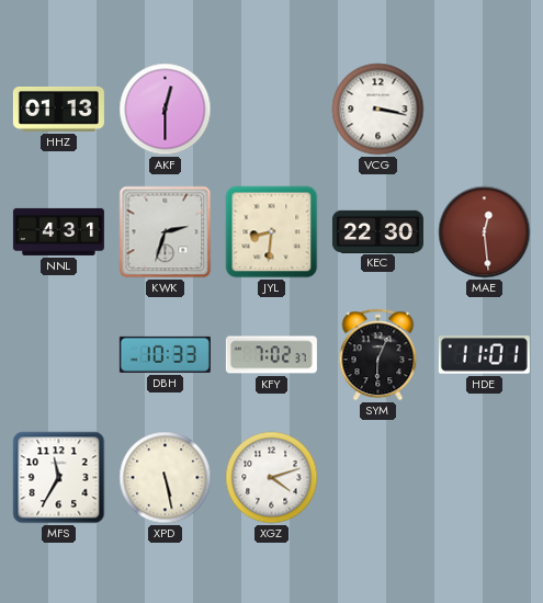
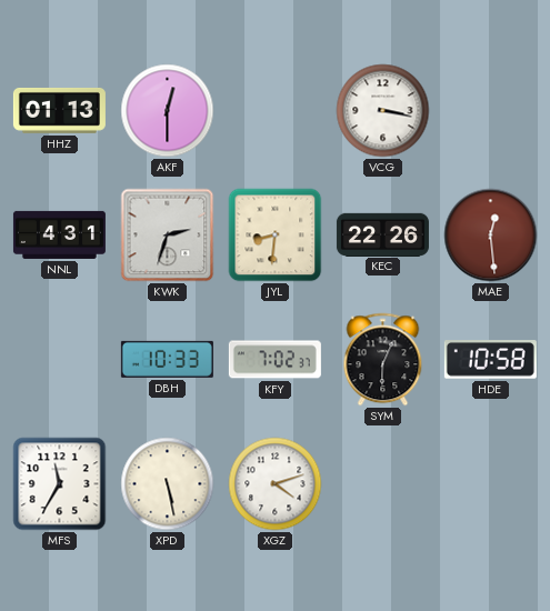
KEC: 22:30 -> 22:26 (382, 234)
HDE: 11:01 -> 10:58 (490, 360)
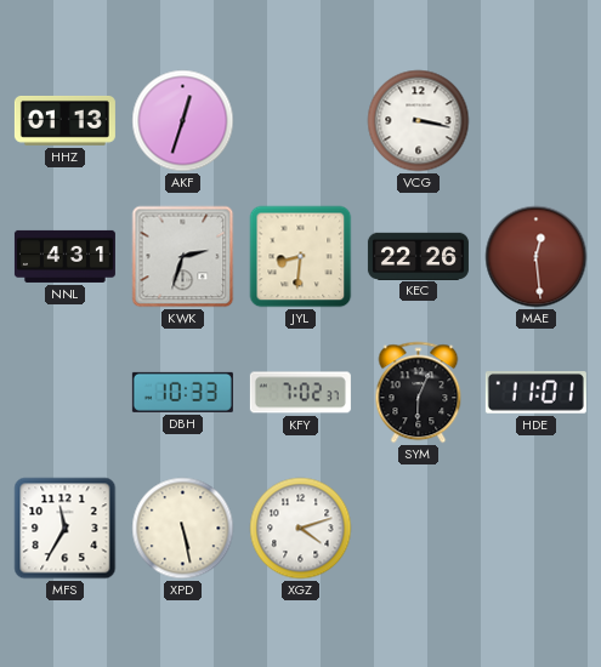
AKF: 12:30 -> 12:33 (183, 121)
HDE: 10:58 -> 11:01 (535, 393)
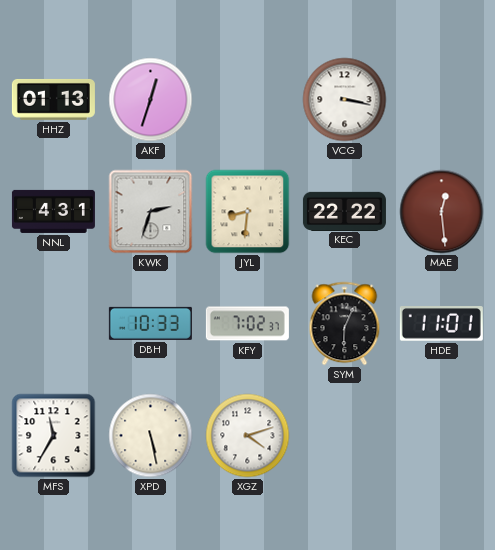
KEC: 22:26 -> 22:22 (344, 211)
